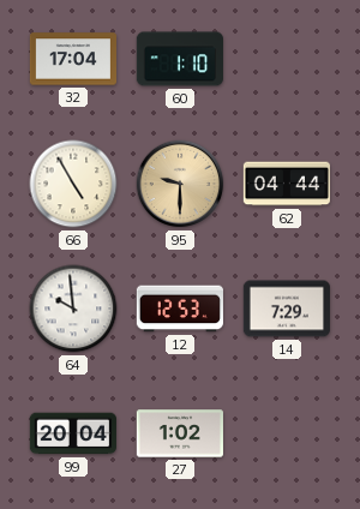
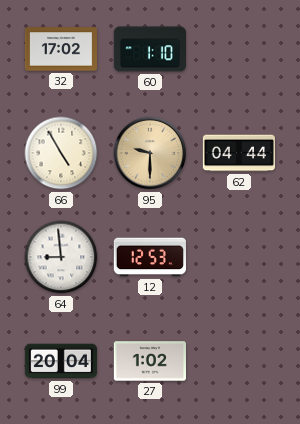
32: 17:04 -> 17:02 (60, 49)
64: 9:59 -> 8:59 (61, 257)
14: 7:29 -> none (287, 309)
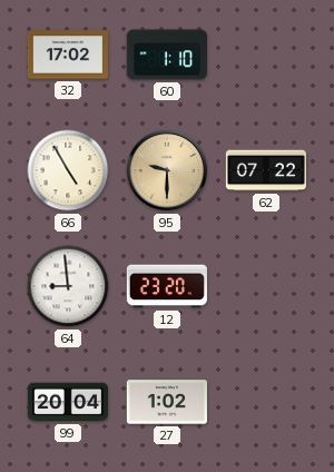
62: 04:44 -> 07:22 (266, 170)
12: 12:53 -> 23:20 (167, 286)
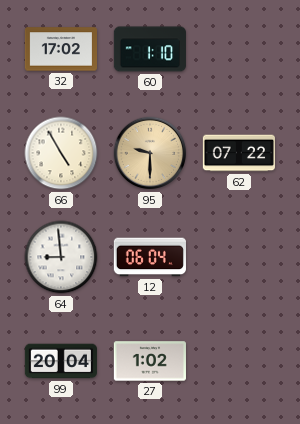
12: 23:20 -> 06:04 (150, 257)
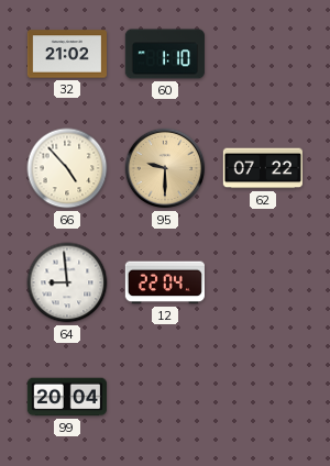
32: 17:02 -> 21:02 (66, 54)
66: 4:55 -> 4:53 (67, 168)
12: 06:04 -> 22:04 (165, 282)
27: 1:02 -> none (150, 361)
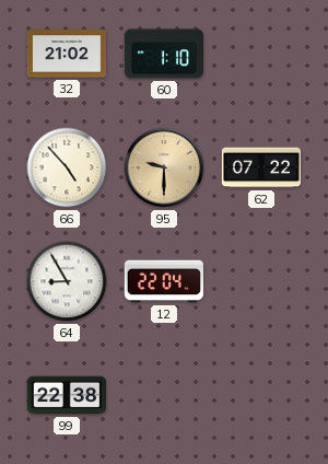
64: 8:59 -> 8:55 (67, 281)
99: 20:04 -> 22:38 (67, 395)
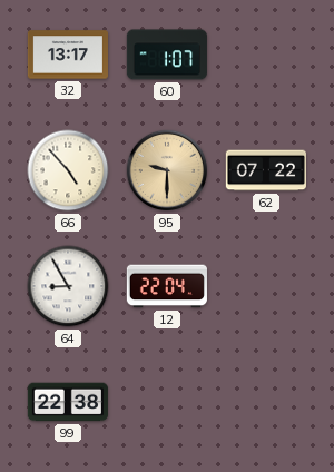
32: 21:02 -> 13:17 (67, 55)
60: 1:10 -> 1:07 (167, 55)
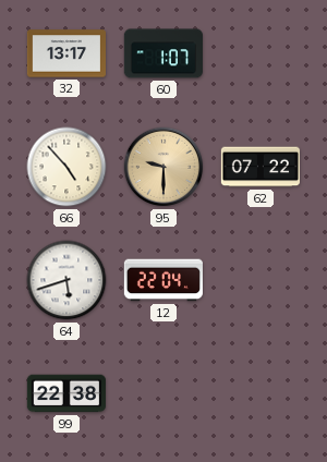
64: 8:55 -> 5:42 (66, 280)
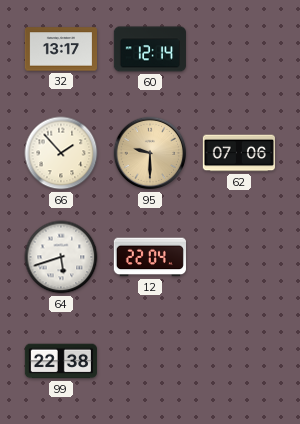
60: 1:07 -> 12:14 (150, 49)
66: 4:53 -> 1:53 (61, 153)
62: 07:22 -> 07:06 (239, 153)
